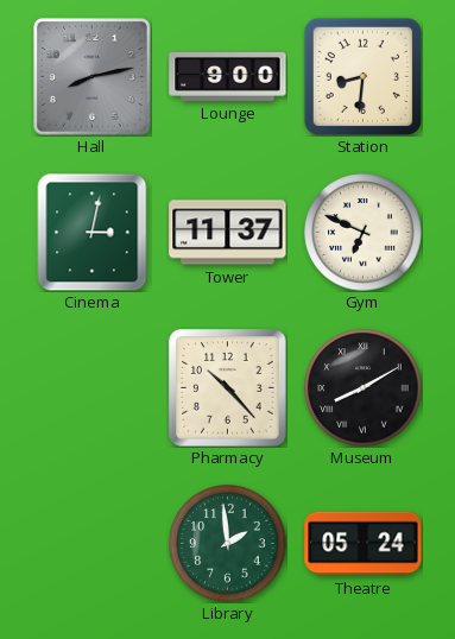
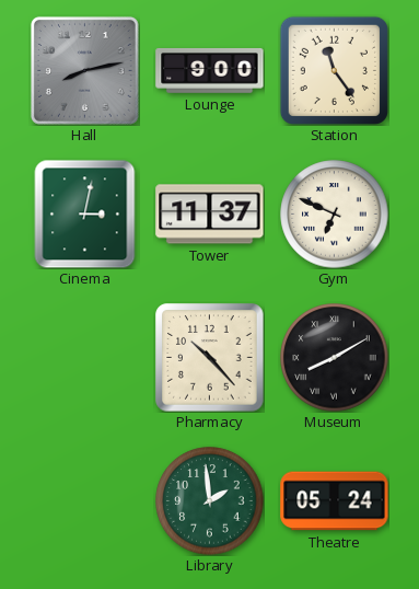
Station: 8:31 -> 11:24 (334, 70)
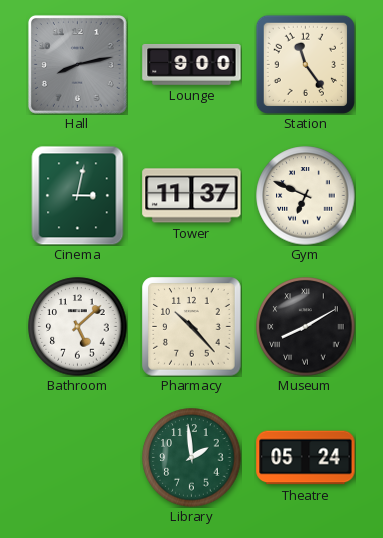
Bathroom: none -> 5:08 (78, 327)
